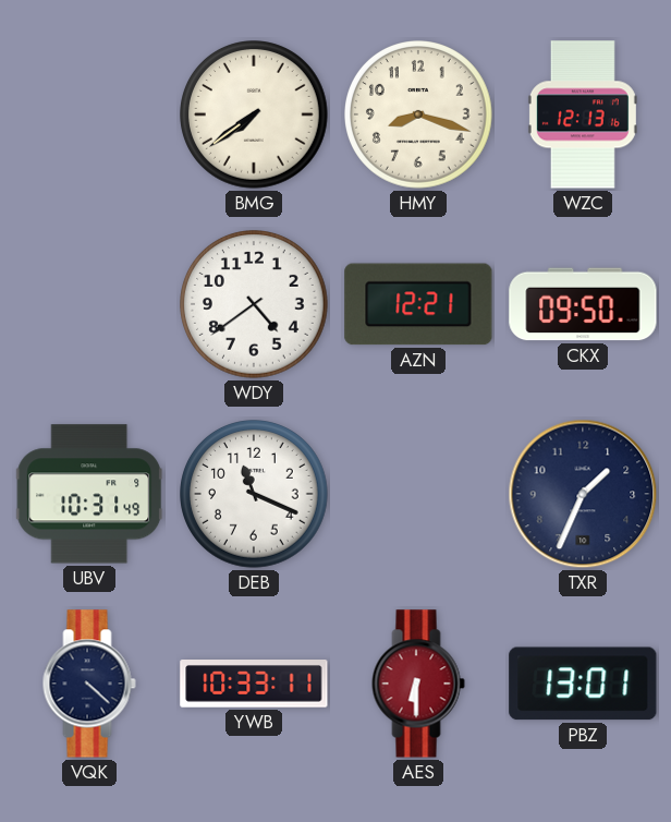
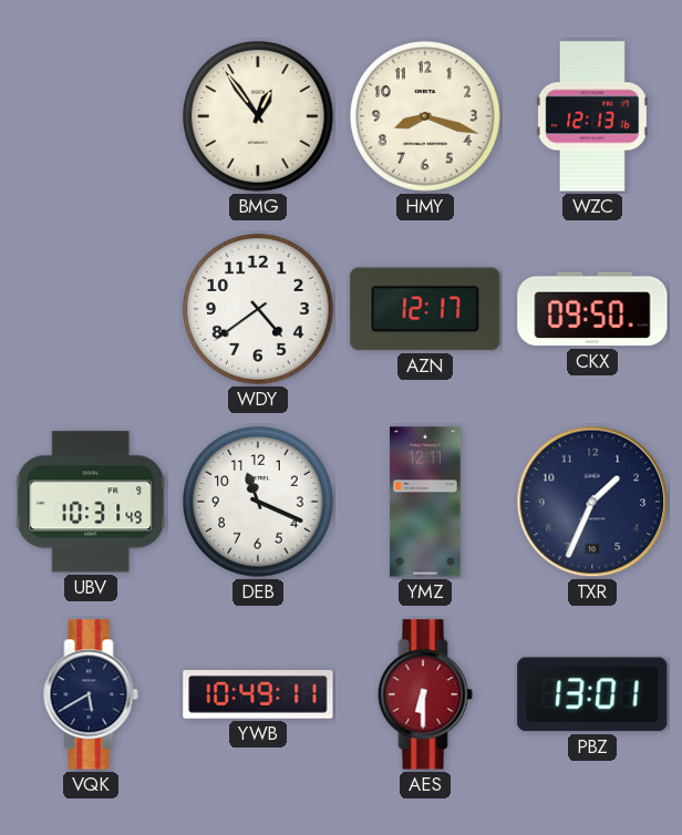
BMG: 7:39 -> 12:54 (259, 117)
AZN: 12:21 -> 12:17 (425, 309)
YMZ: none -> 12:11 (425, 502)
VQK: 4:22 -> 5:40 (91, 694)
YWB: 10:33 -> 10:49 (258, 695)
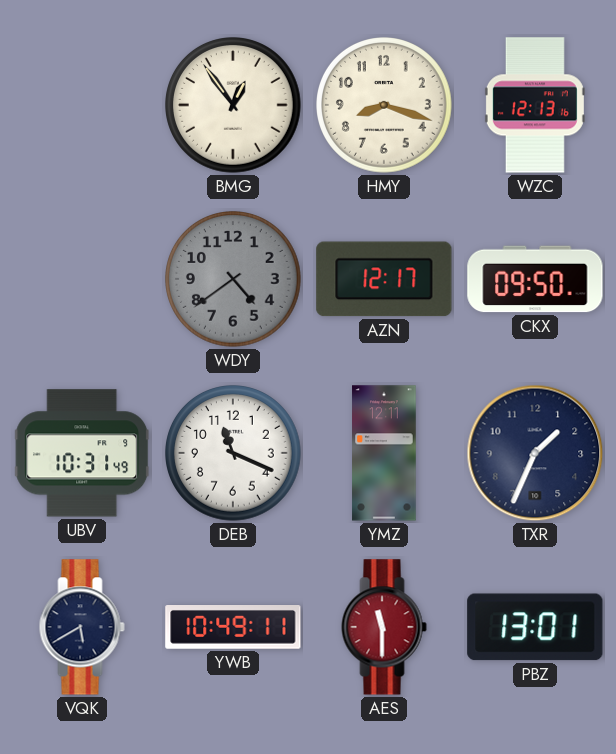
WDY dial: white -> grey (234, 280)
AES: 6:30 -> 11:30 (384, 627)
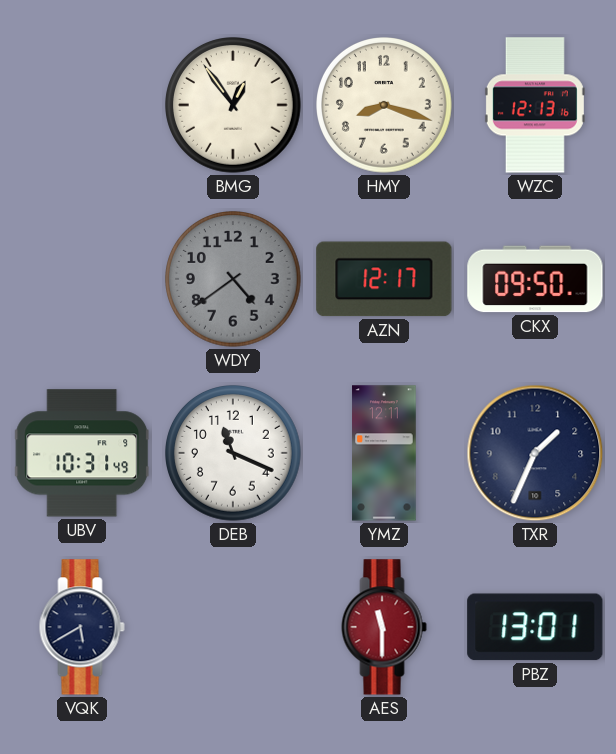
YWB: 10:49 -> none (233, 628)
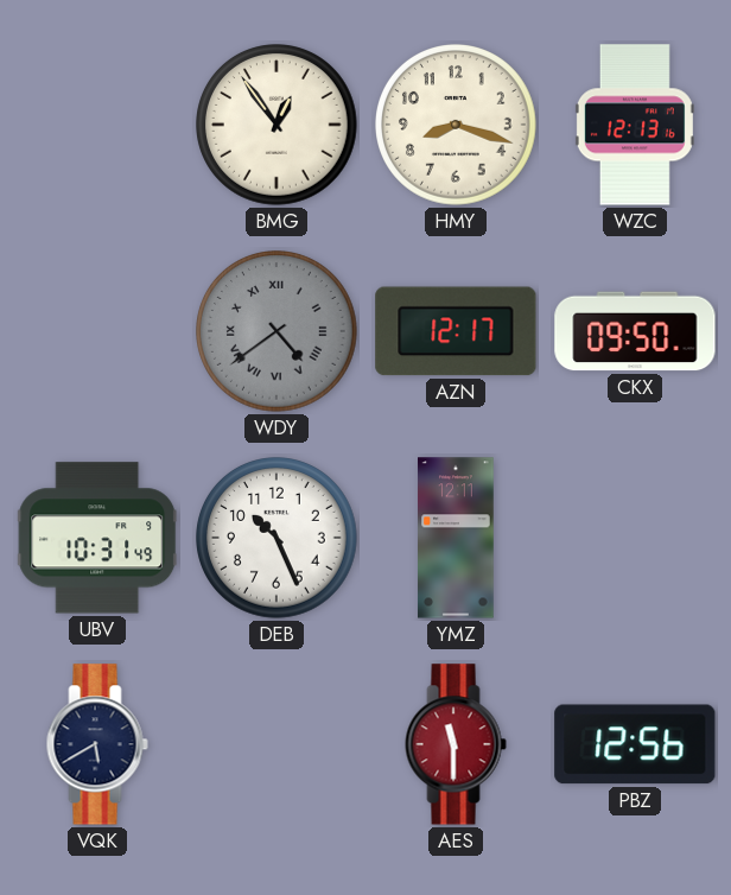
WDY numerals: Arabic -> Roman (278, 332)
DEB: 11:19 -> 10:26 (278, 539)
TXR: 1:34 -> none (535, 453)
PBZ: 13:01 -> 12:56 (635, 744)
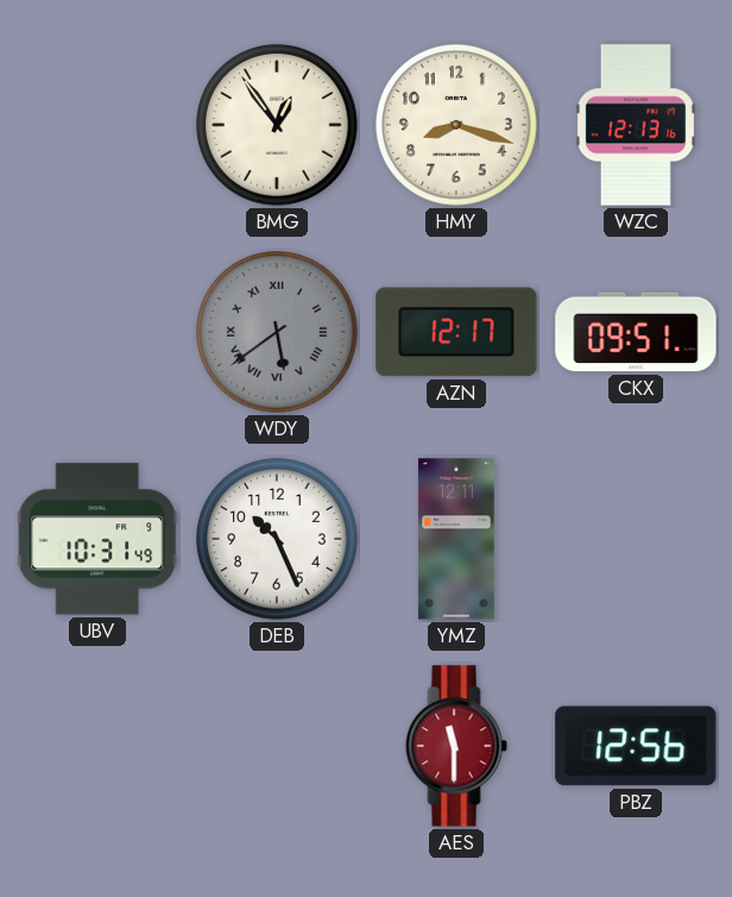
WDY: 4:39 -> 5:39 (278, 333)
CKX: 09:50 -> 09:51 (636, 332)
VQK: 5:40 -> none (97, 744)
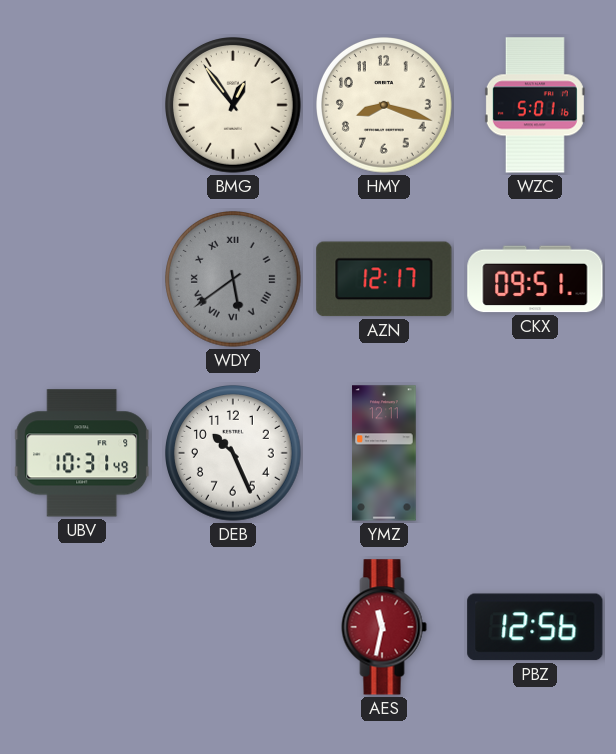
WZC: 12:13 -> 5:01 (535, 105)
AES: 11:30 -> 11:32 (384, 627)
